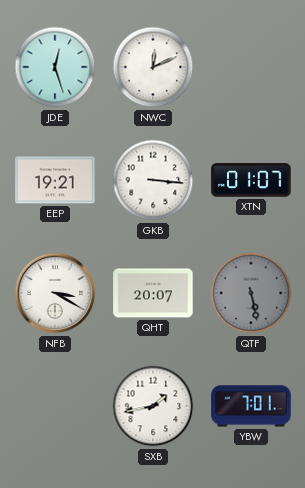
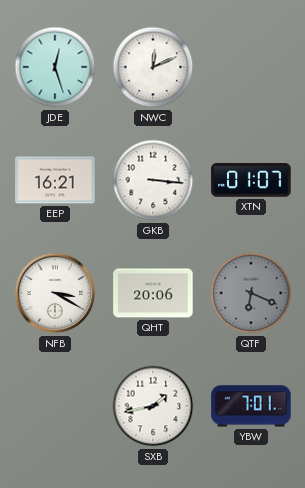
EEP: 19:21 -> 16:21 (55, 180)
QHT: 20:07 -> 20:06 (153, 293)
QTF: 5:28 -> 6:19 (251, 293)
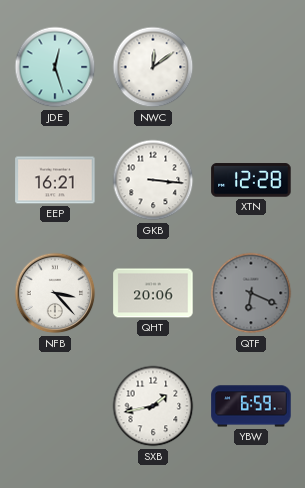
NWC: 12:11 -> 12:09 (153, 67)
XTN: 01:07 -> 12:28 (251, 180)
NFB: 3:20 -> 3:23 (55, 293)
YBW: 7:01 -> 6:59 (251, 406)
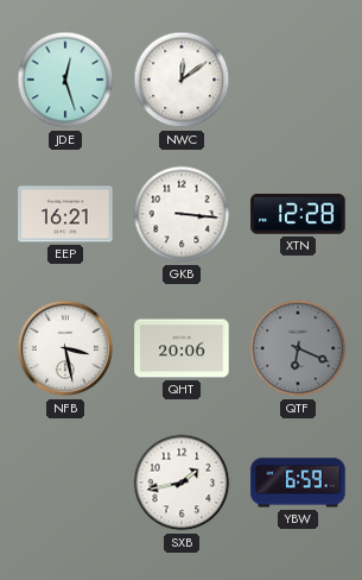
NFB: 3:23 -> 3:28 (65, 348)
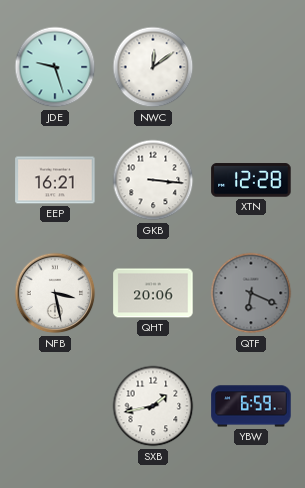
JDE: 12:27 -> 9:27 (55, 67)
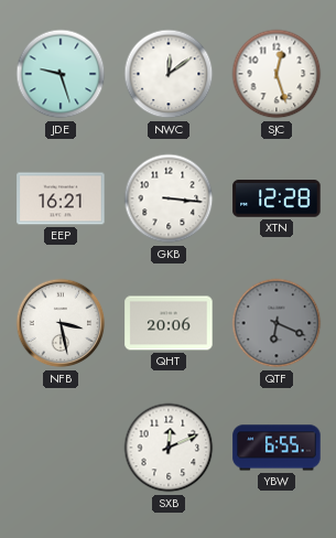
SJC: none -> 12:27 (277, 74)
SXB: 1:43 -> 12:11 (169, 448)
YBW: 6:59 -> 6:55 (277, 448)
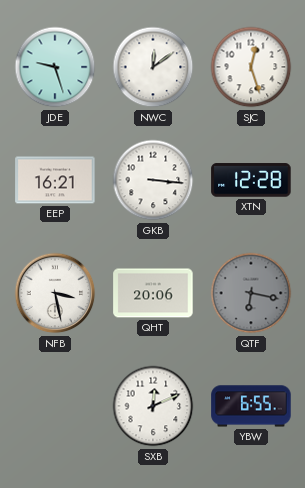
QTF: 6:19 -> 6:17 (251, 293)
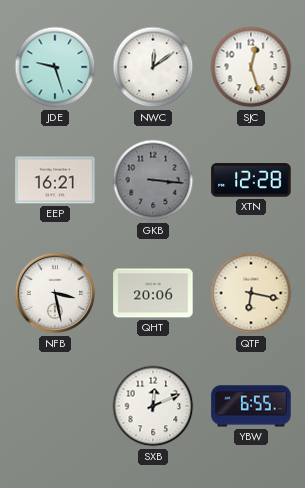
GKB dial: white -> grey (153, 180)
QTF dial: grey -> cream (251, 293)
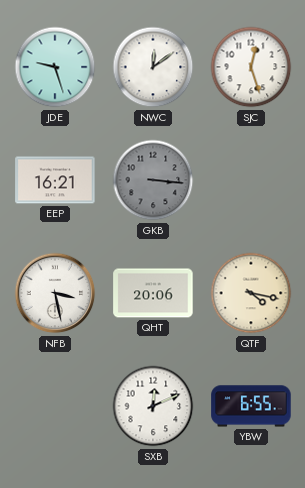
XTN: 12:28 -> none (251, 180)
QTF: 6:17 -> 4:17 (251, 293)
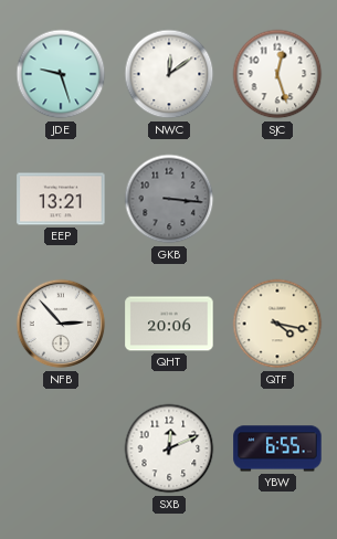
EEP: 16:21 -> 13:21 (61, 199)
NFB: 3:28 -> 2:53 (61, 324)
